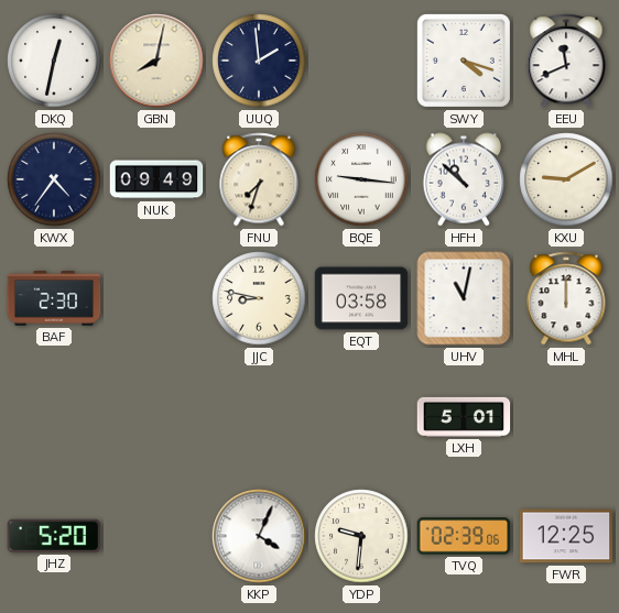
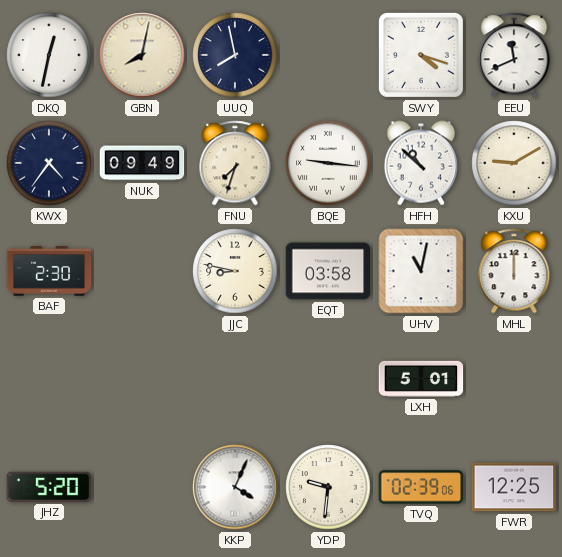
UUQ: 1:59 -> 7:58 (235, 55)
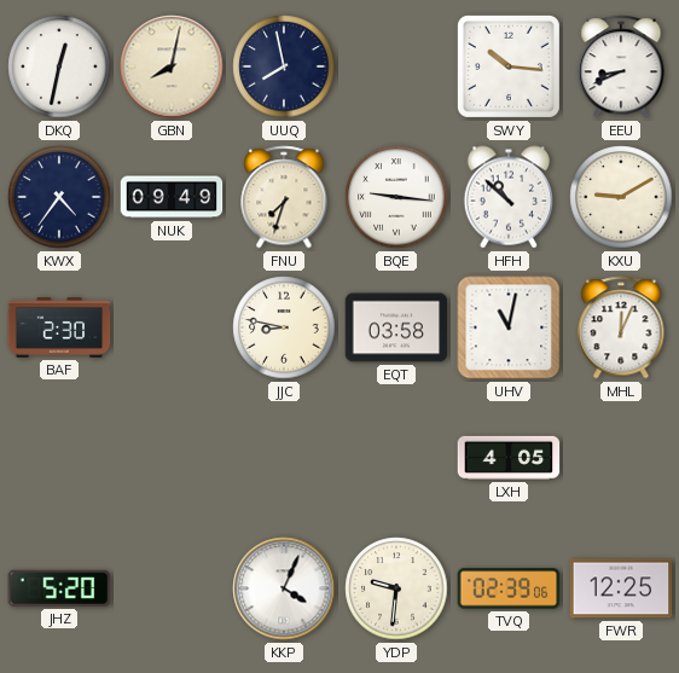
SWY: 4:18 -> 10:16 (509, 66)
EEU: 11:41 -> 8:41 (621, 66)
MHL: 12:00 -> 12:04 (621, 327)
LXH: 5:01 -> 4:05 (509, 458)
